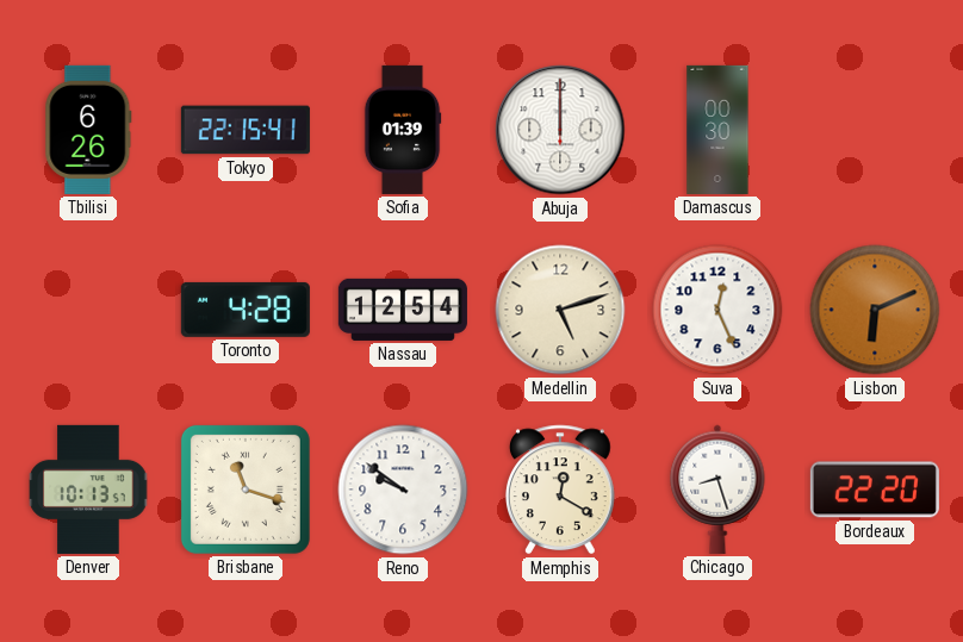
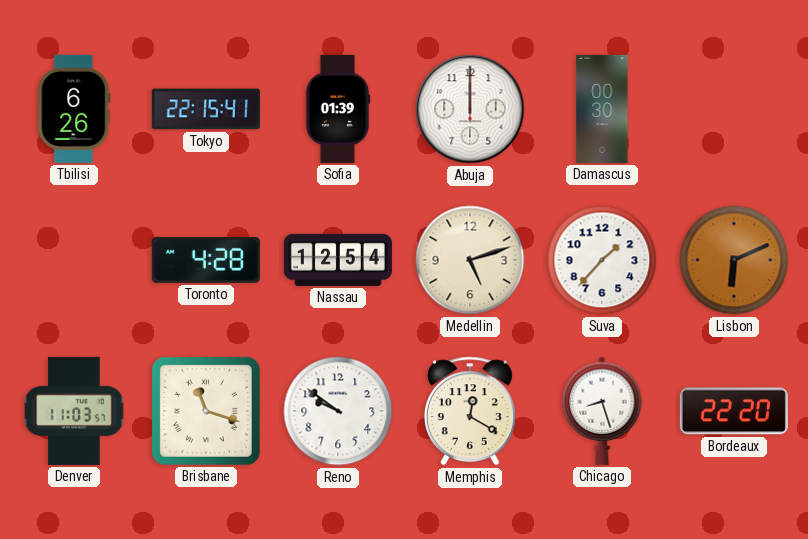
Suva: 12:26 -> 1:37 (602, 260)
Denver: 10:13 -> 11:03 (74, 411)
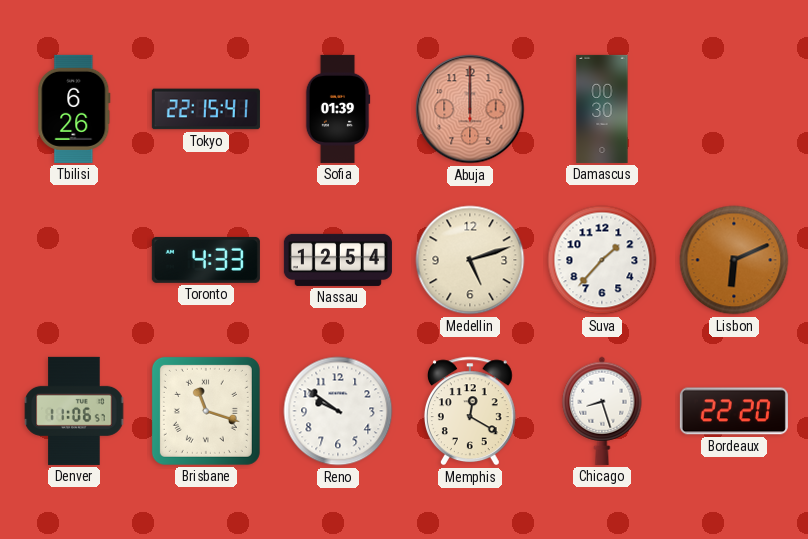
Abuja dial: white -> salmon (470, 109)
Toronto: 4:28 -> 4:33 (206, 260)
Denver: 11:03 -> 11:06 (74, 411)
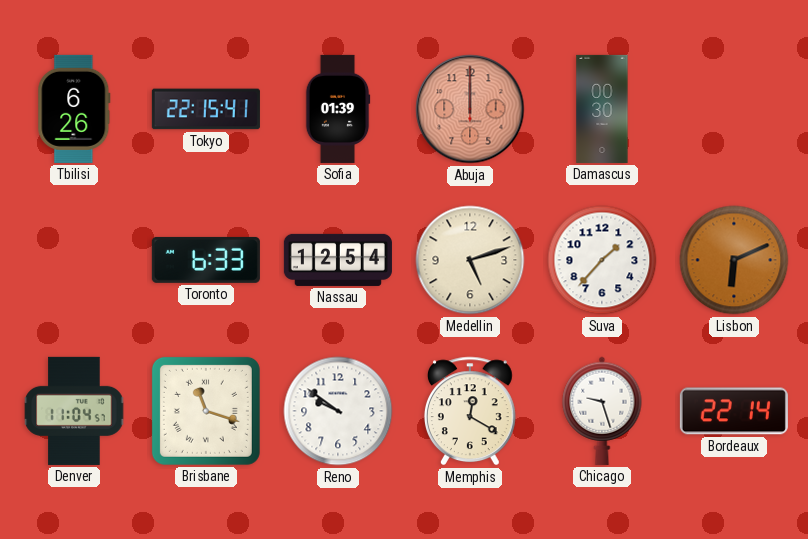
Toronto: 4:33 -> 6:33 (206, 260)
Denver: 11:06 -> 11:04 (74, 411)
Chicago: 8:27 -> 9:27 (602, 411)
Bordeaux: 22:20 -> 22:14 (734, 411)
